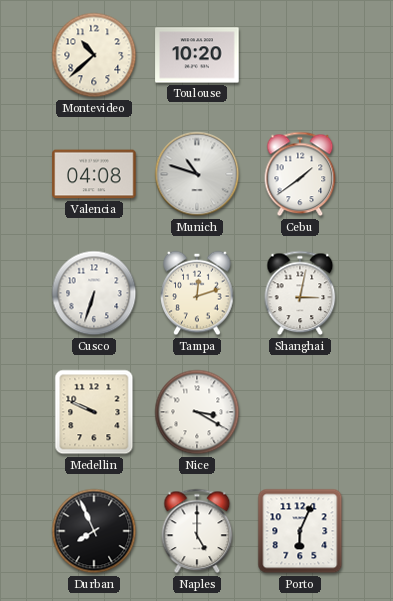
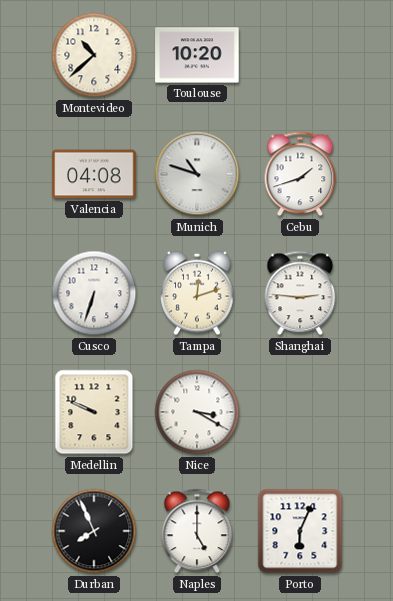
Cebu: 1:39 -> 1:42 (300, 174)
Shanghai: 3:02 -> 2:46 (300, 293)
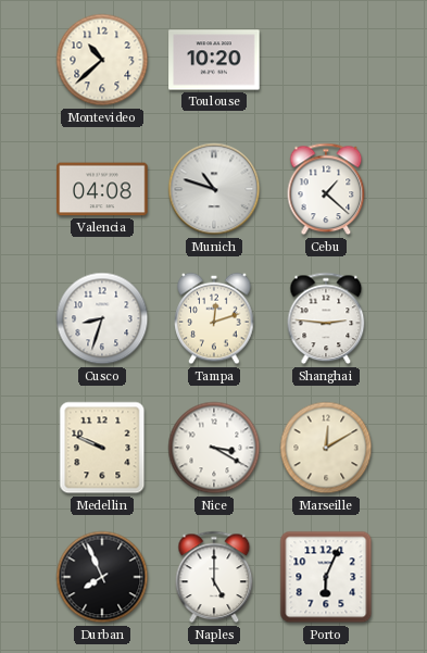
Cebu: 1:42 -> 1:22 (326, 189)
Cusco: 6:33 -> 8:33 (102, 318)
Marseille: none -> 12:10 (326, 448)
